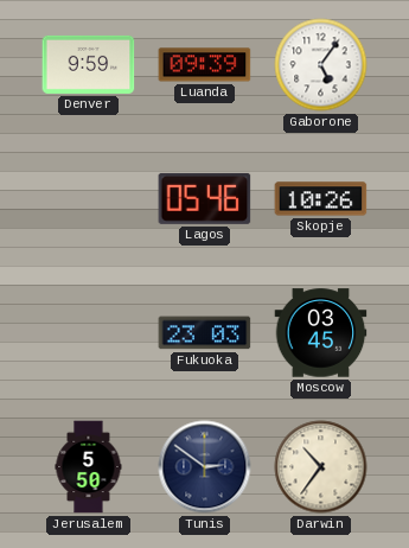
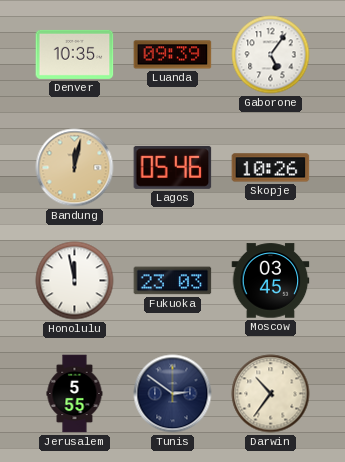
Denver: 9:59 -> 10:35 (75, 54)
Bandung: none -> 12:02 (75, 168)
Honolulu: none -> 11:58 (75, 281)
Jerusalem: 5:50 -> 5:55 (75, 394)
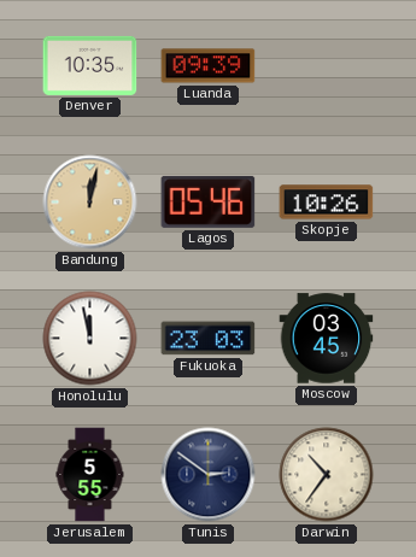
Gaborone: 5:06 -> none (271, 55)
